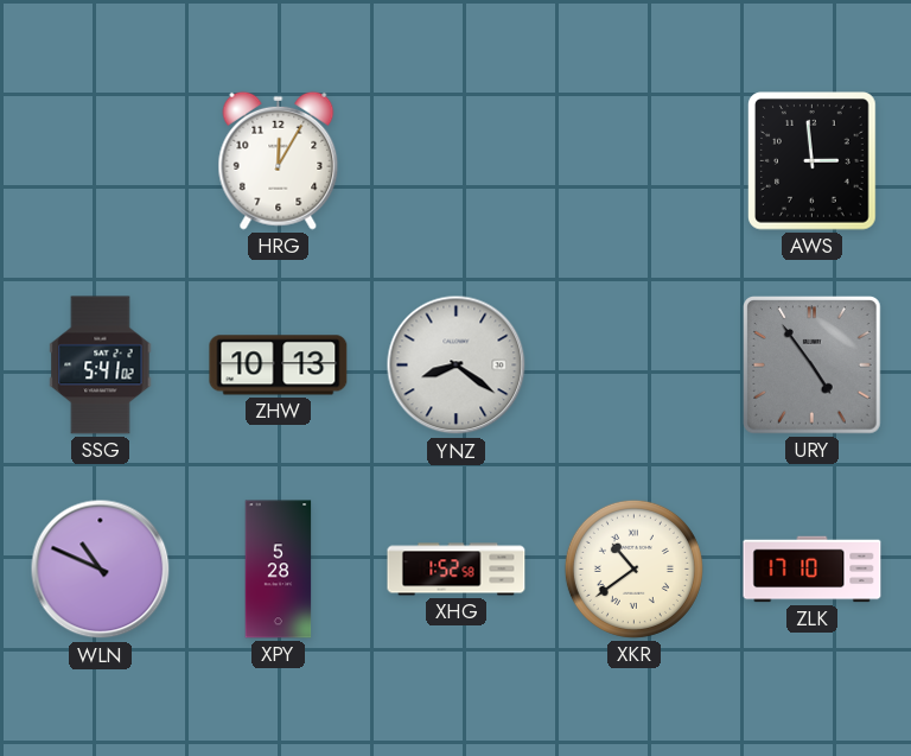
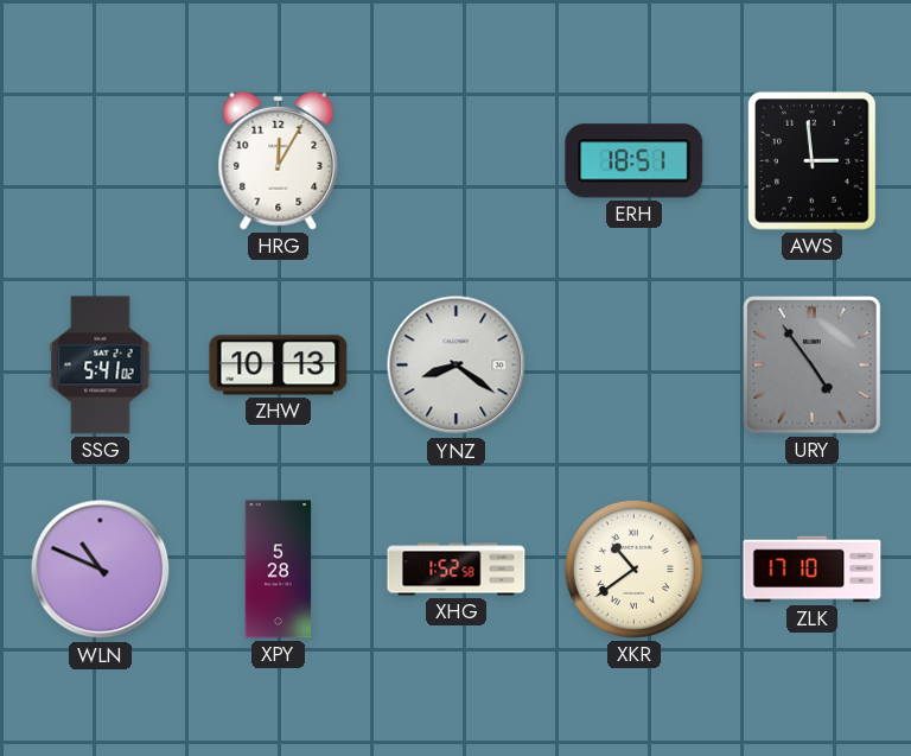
ERH: none -> 18:51 (635, 161)
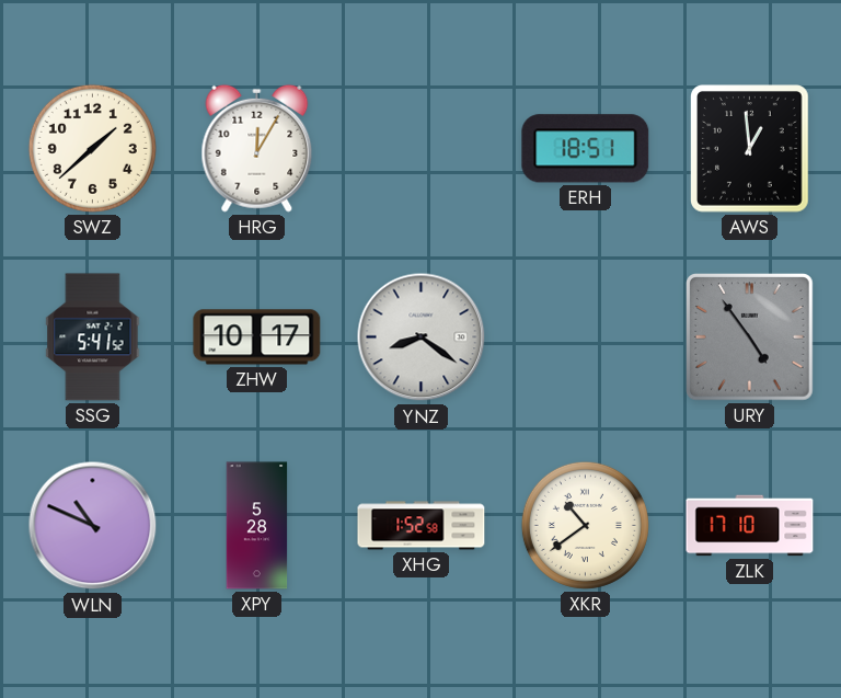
SWZ: none -> 1:38 (92, 148)
AWS: 2:59 -> 12:59 (750, 149)
SSG: 5:41:02 -> 5:41:52 (93, 337)
ZHW: 10:13 -> 10:17 (257, 337)
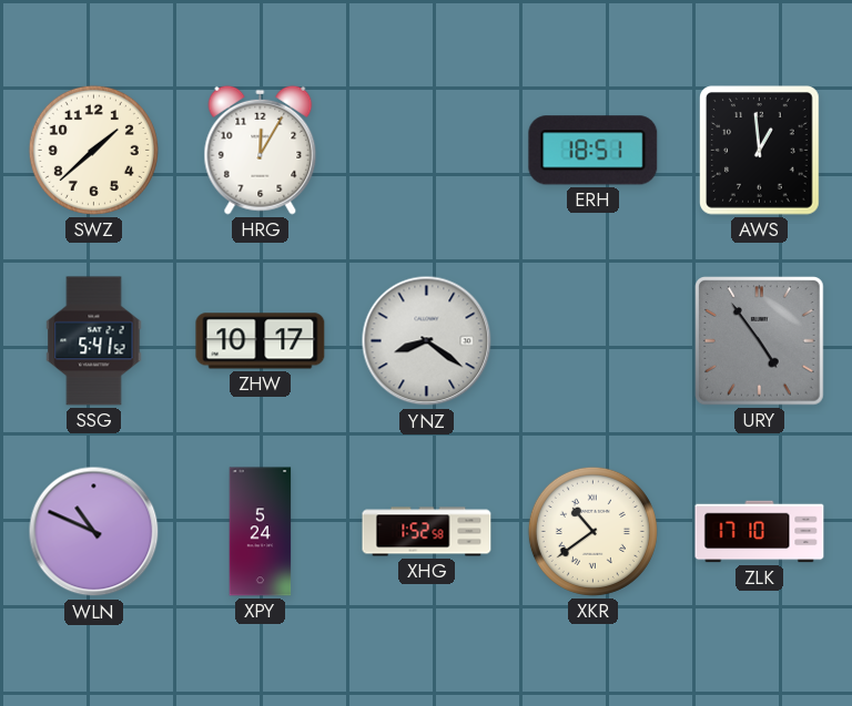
XPY: 5:28 -> 5:24 (261, 532)
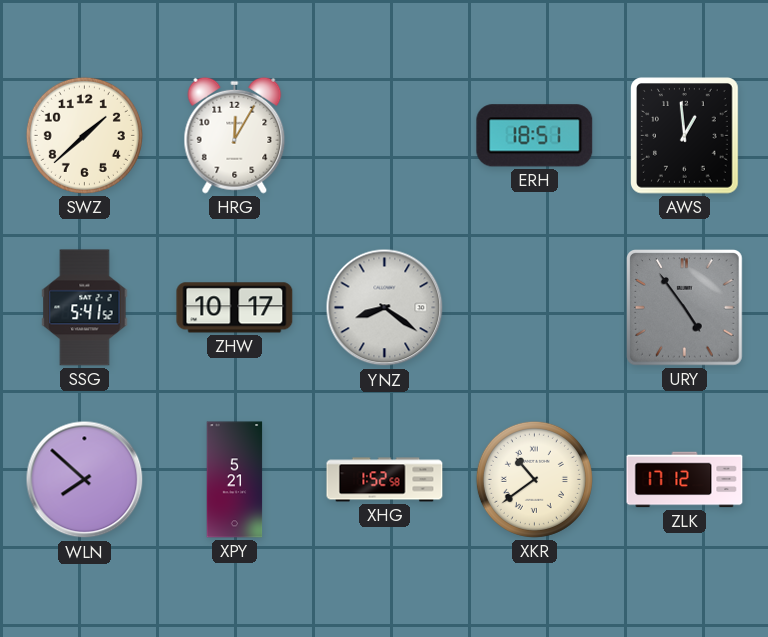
WLN: 10:49 -> 7:52 (85, 480)
XPY: 5:24 -> 5:21 (235, 480)
ZLK: 17:10 -> 17:12 (685, 480)
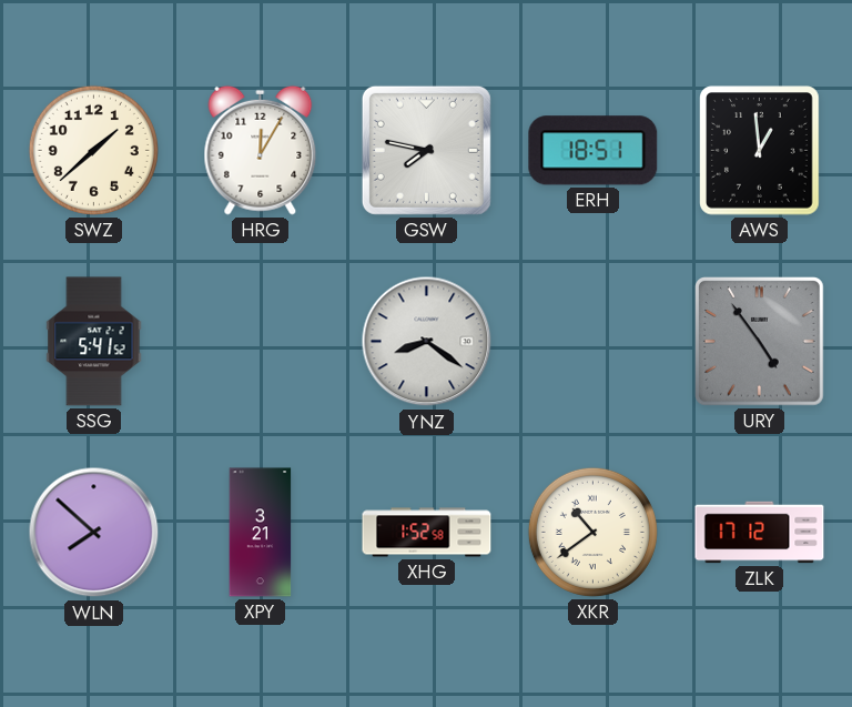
GSW: none -> 7:47 (426, 150)
ZHW: 10:17 -> none (235, 308)
XPY: 5:21 -> 3:21 (261, 533)
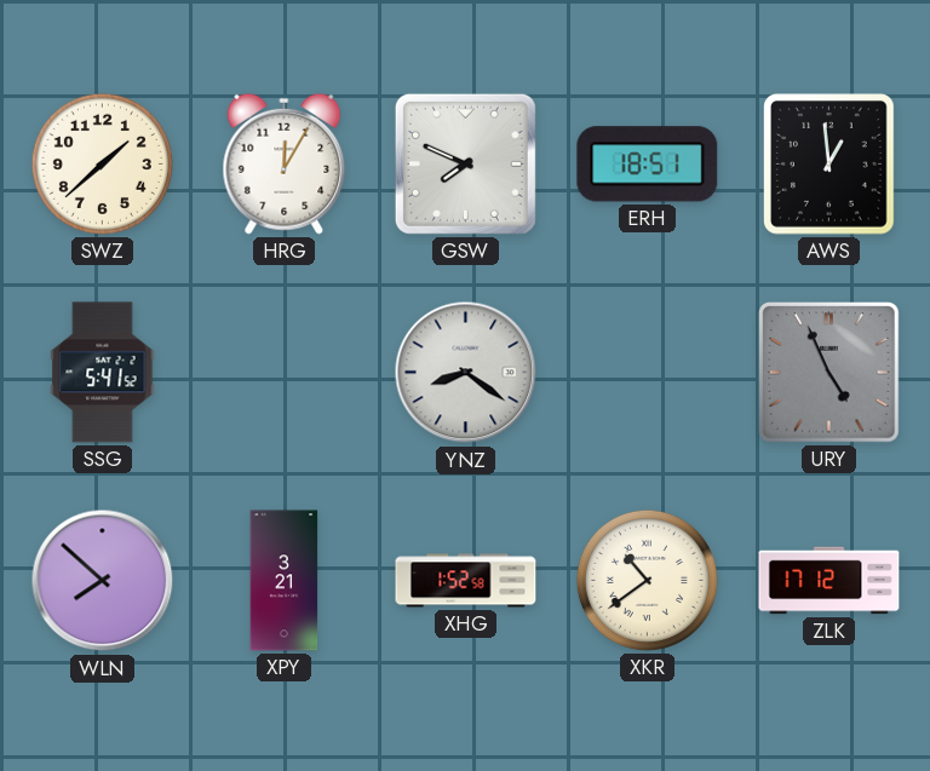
GSW: 7:47 -> 7:49 (465, 163)
URY: 4:54 -> 4:56 (829, 373)
